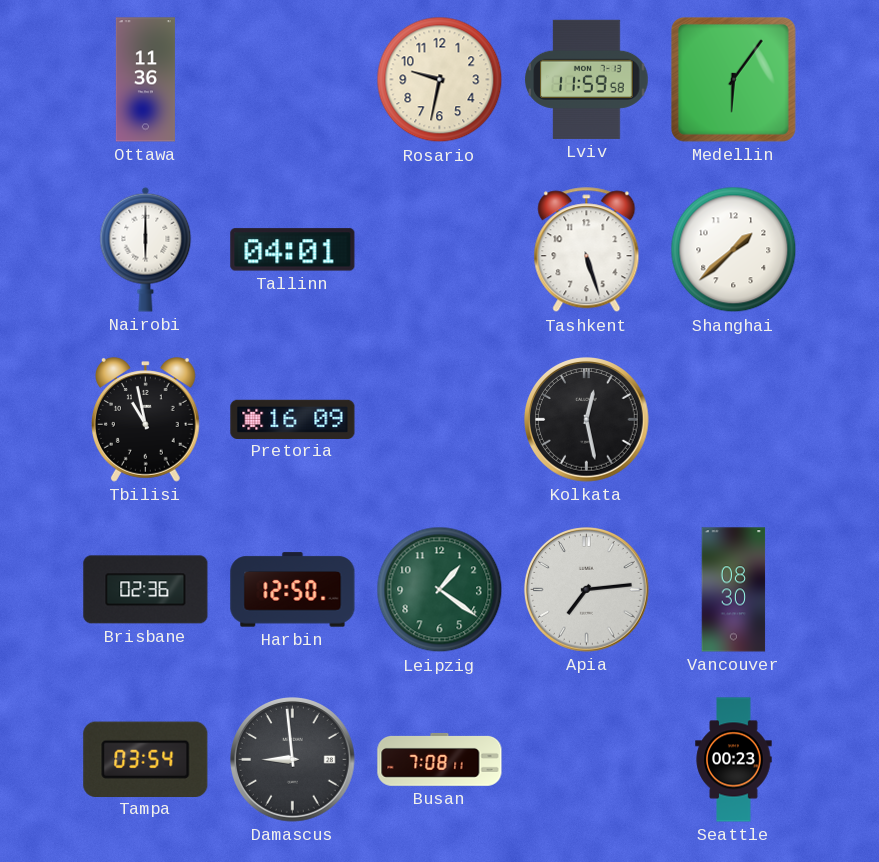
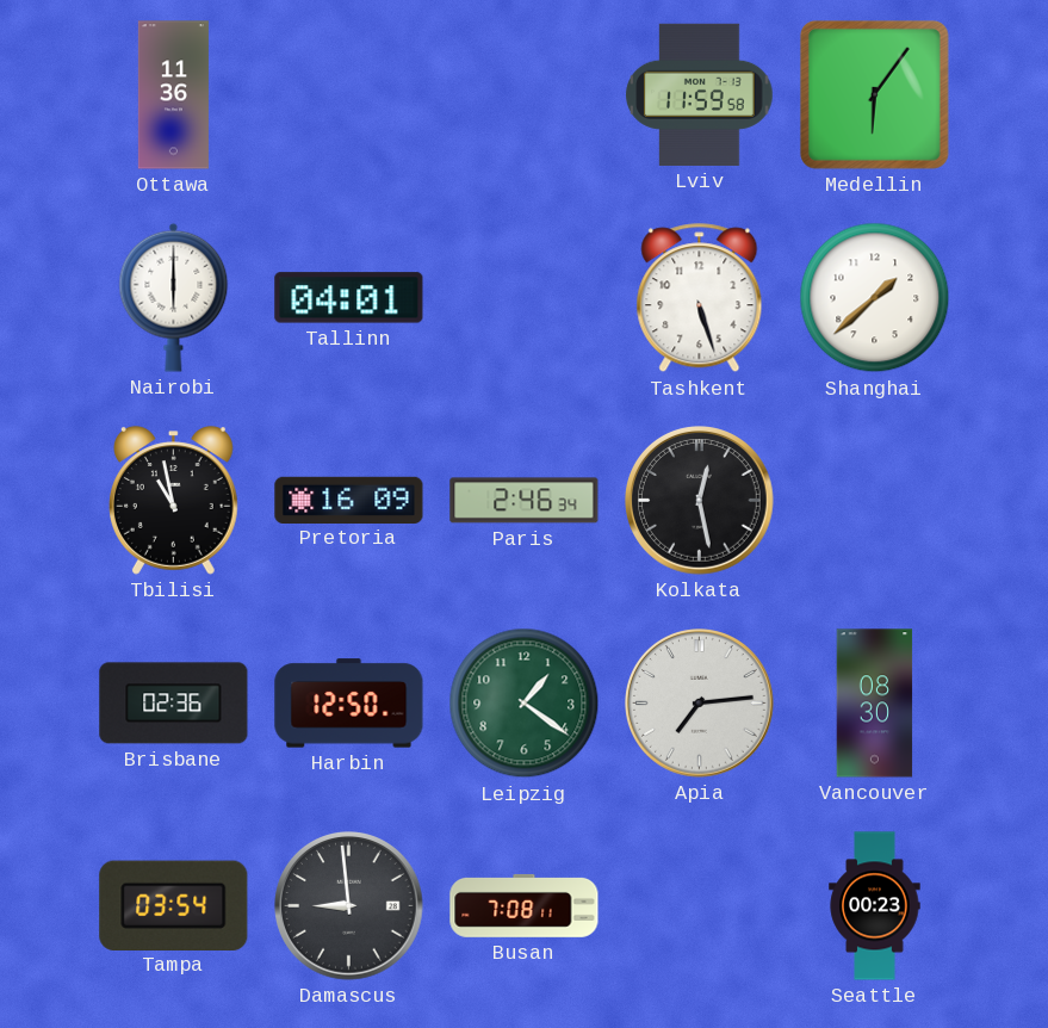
Rosario: 9:32 -> none (440, 80)
Paris: none -> 2:46 (525, 501)
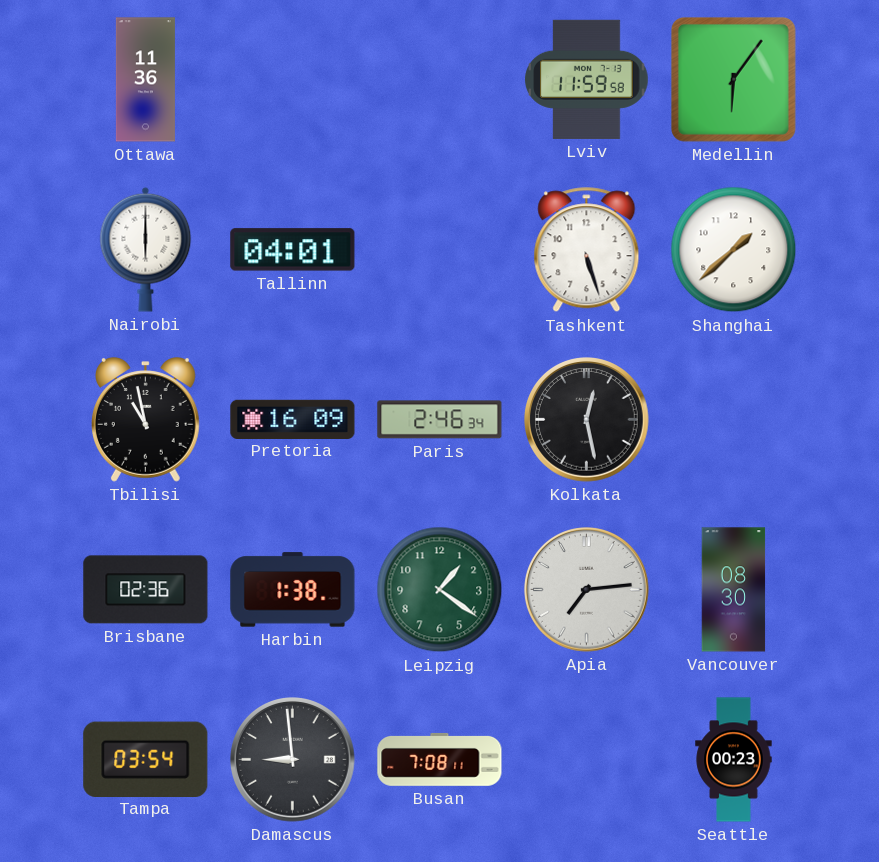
Harbin: 12:50 -> 1:38 (293, 590)
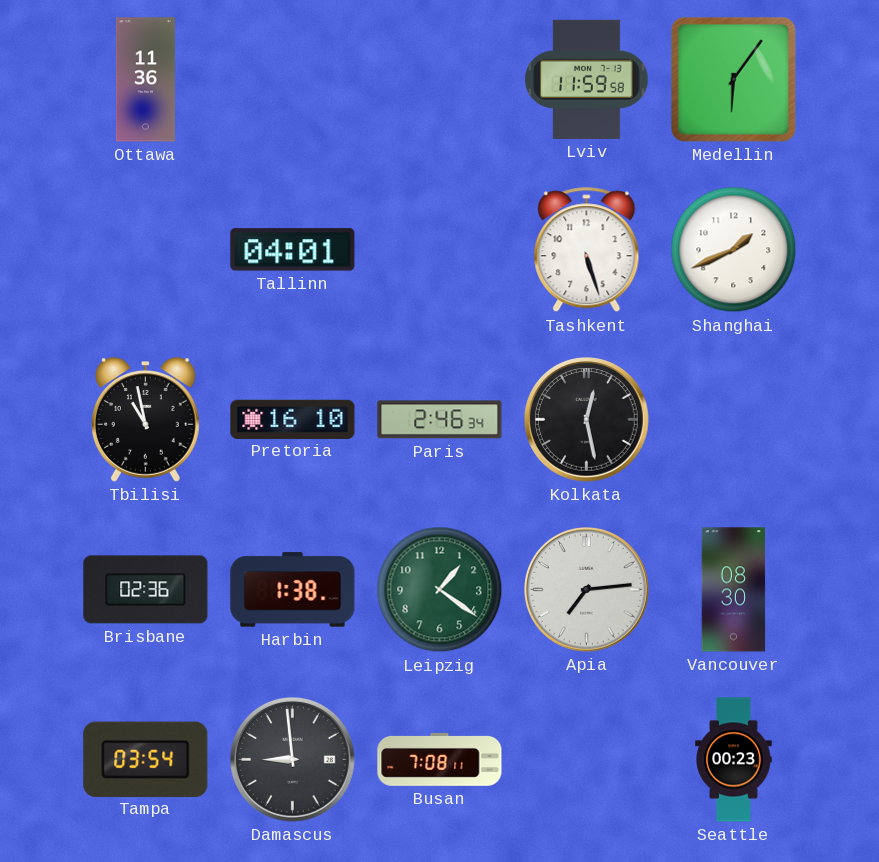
Nairobi: 6:00 -> none (146, 249)
Shanghai: 1:38 -> 1:41 (734, 250)
Pretoria: 16:09 -> 16:10 (293, 419)
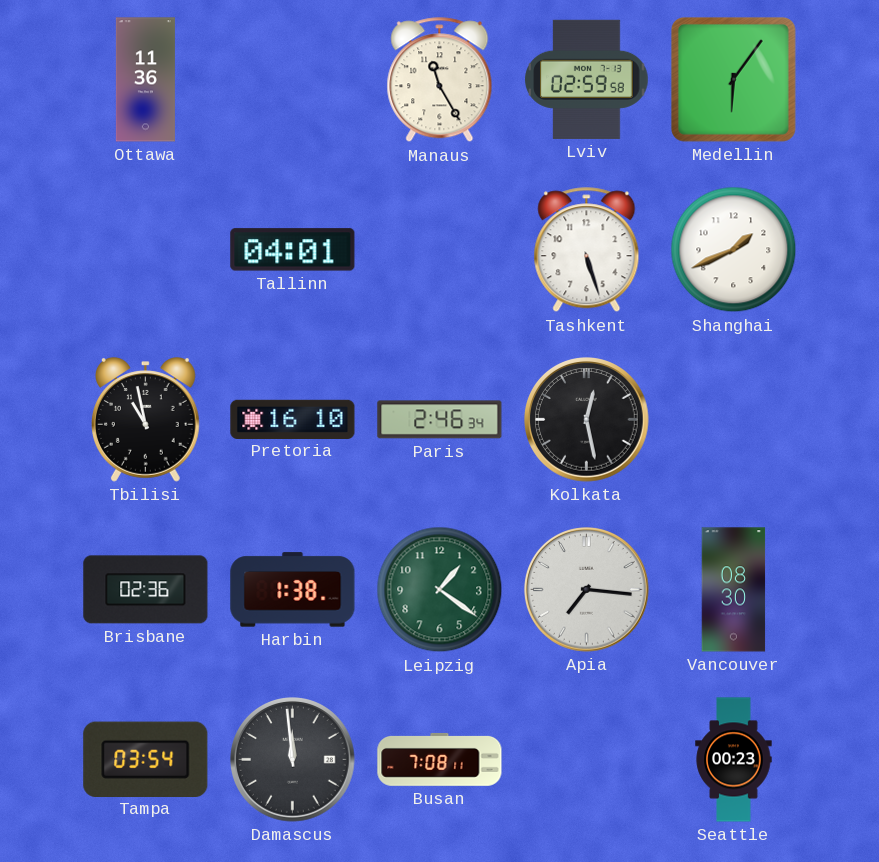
Manaus: none -> 11:25 (440, 80)
Lviv: 11:59 -> 02:59 (587, 79)
Apia: 7:14 -> 7:16 (587, 590)
Damascus: 8:59 -> 11:59 (293, 760)
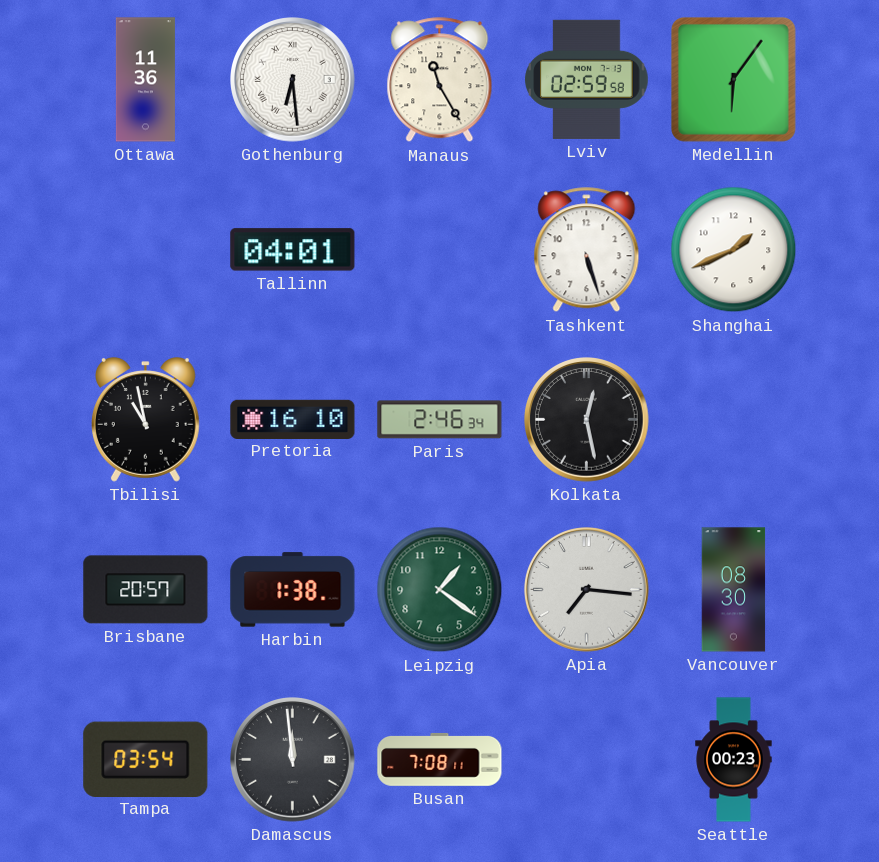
Gothenburg: none -> 6:29 (293, 80)
Brisbane: 02:36 -> 20:57 (146, 590)
